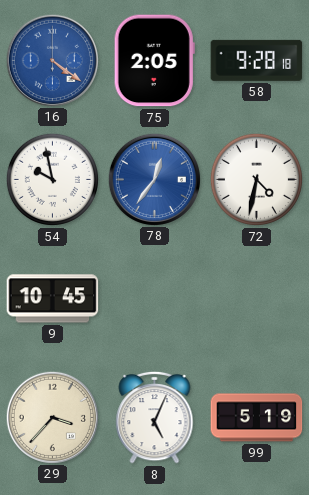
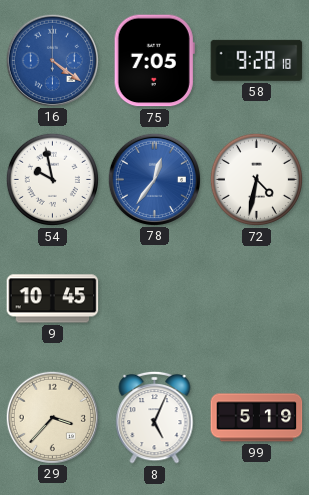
75: 2:05 -> 7:05 (154, 61)
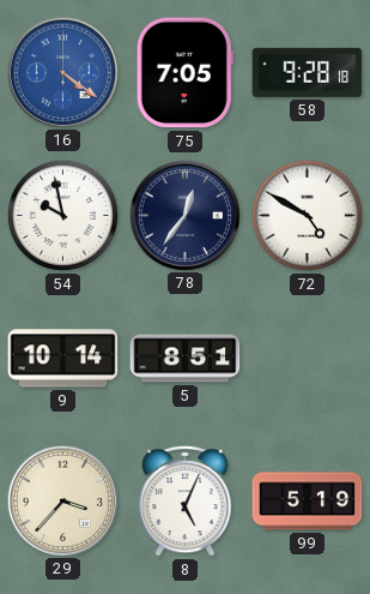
78 dial: blue -> navy (184, 215)
72: 4:32 -> 4:50 (307, 215)
9: 10:45 -> 10:14 (63, 359)
5: none -> 8:51 (186, 359)
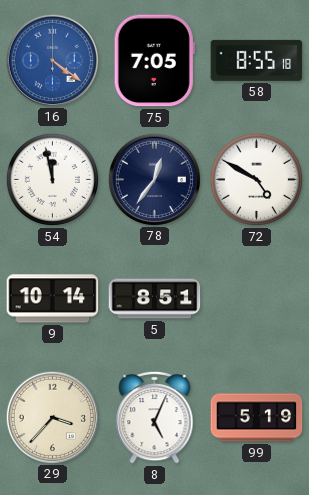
58: 9:28 -> 8:55 (257, 60)
54: 9:58 -> 11:58 (52, 179)
